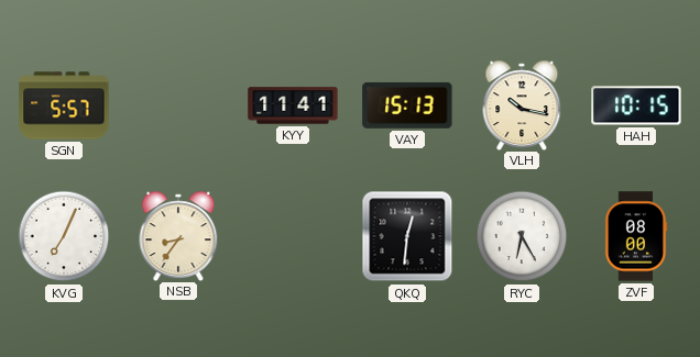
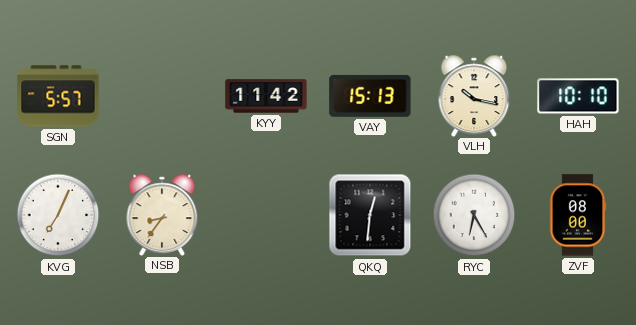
KYY: 11:41 -> 11:42 (266, 96)
HAH: 10:15 -> 10:10 (578, 96)
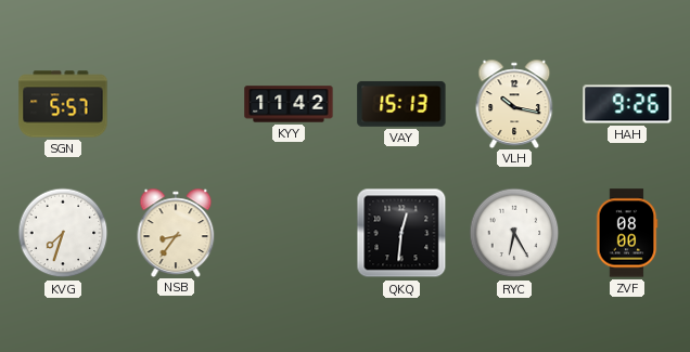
HAH: 10:10 -> 9:26 (627, 104)
KVG: 7:04 -> 7:33 (63, 233)
